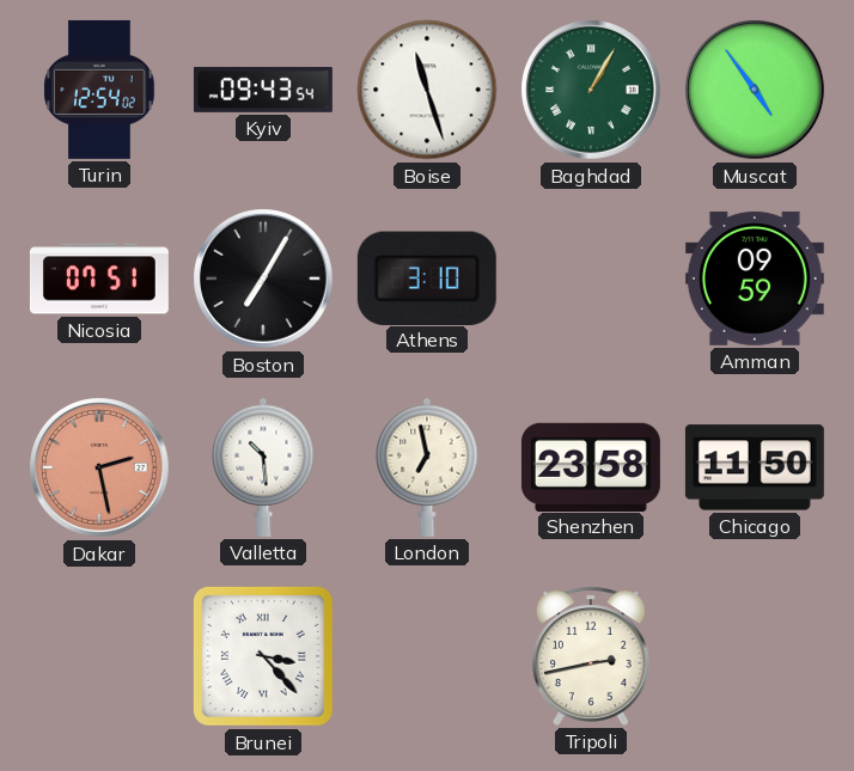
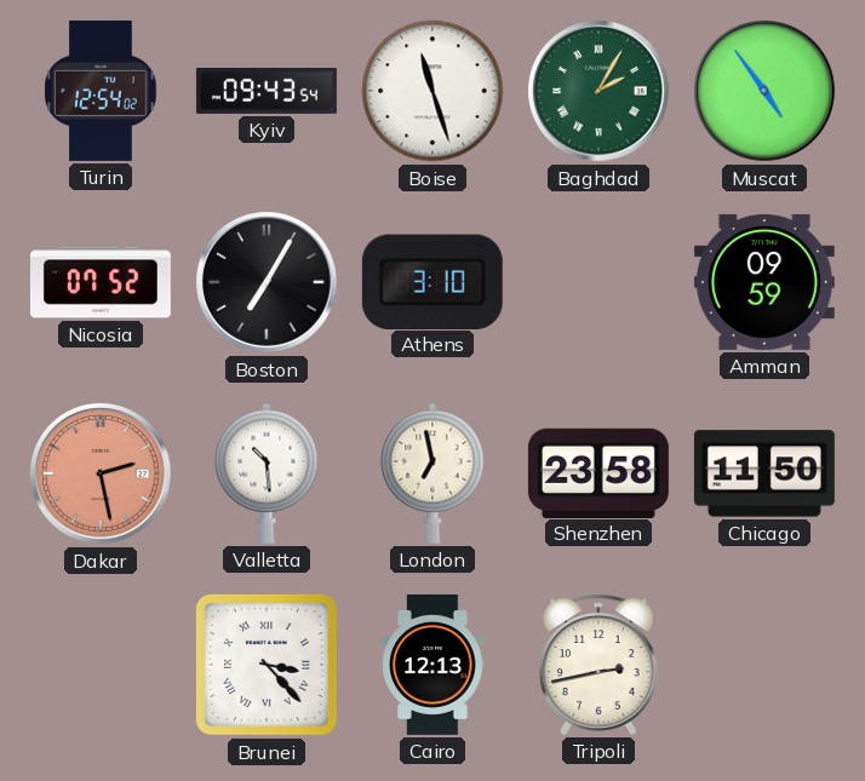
Baghdad: 1:05 -> 2:05 (600, 92)
Nicosia: 07:51 -> 07:52 (101, 282)
Cairo: none -> 12:13 (432, 665)
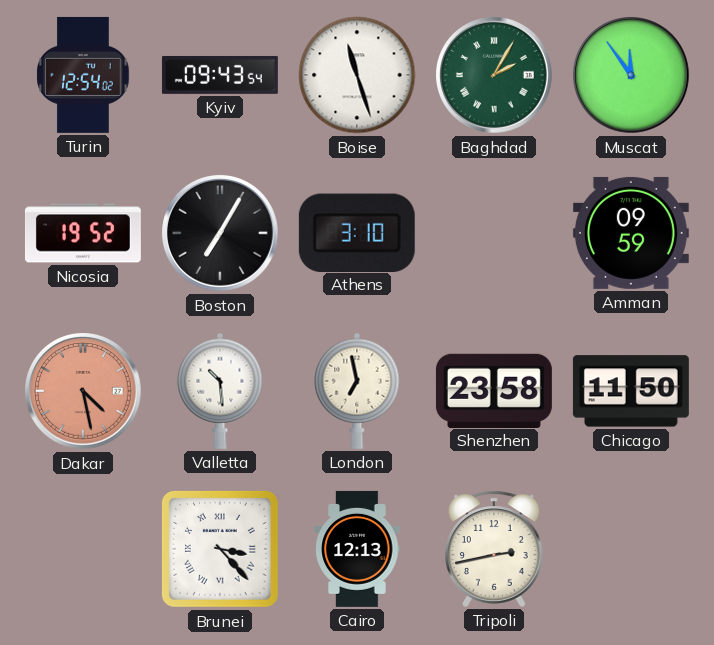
Muscat: 4:54 -> 11:54 (632, 76)
Nicosia: 07:52 -> 19:52 (83, 233)
Dakar: 2:28 -> 4:28 (84, 392)
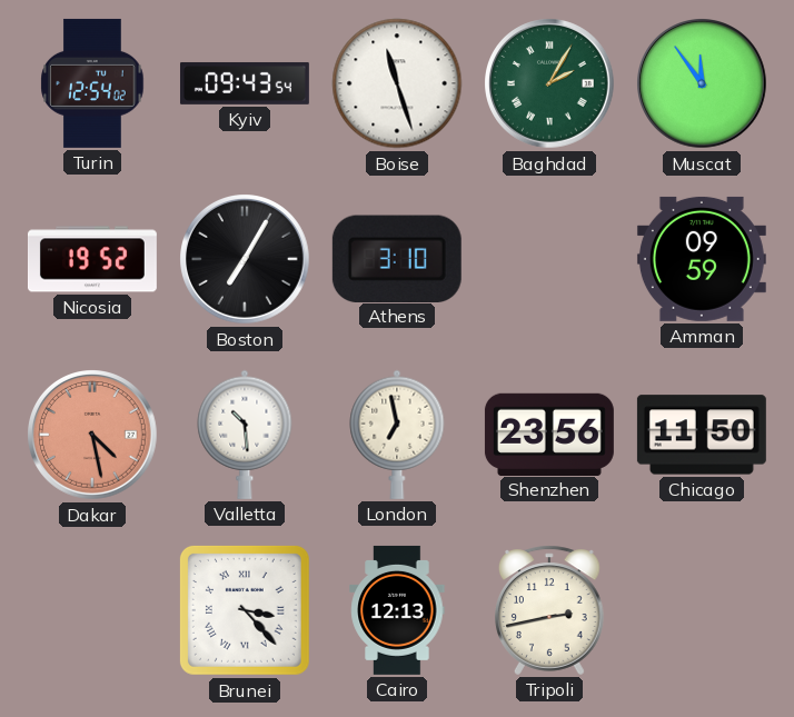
Shenzhen: 23:58 -> 23:56 (549, 434)
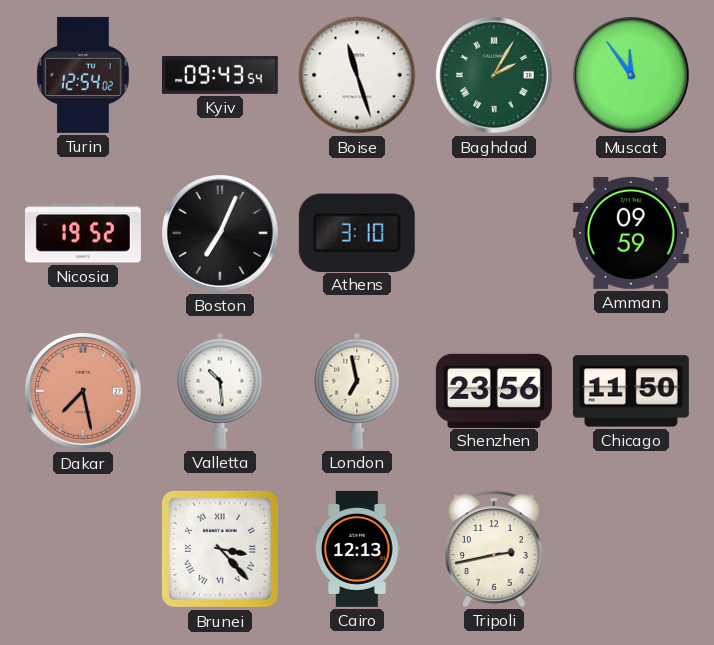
Boston: 7:05 -> 7:04 (221, 234)
Dakar: 4:28 -> 7:28 (84, 392)
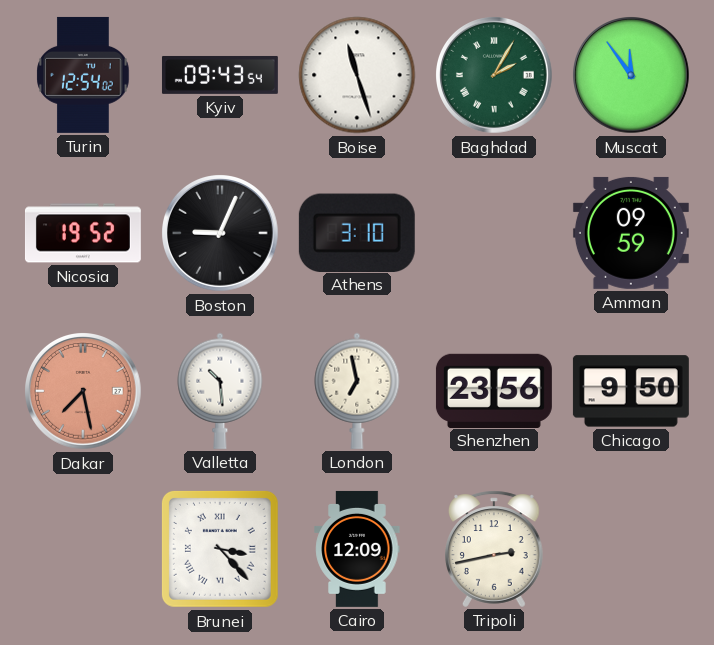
Boston: 7:04 -> 9:04 (221, 234)
Chicago: 11:50 -> 9:50 (631, 391)
Cairo: 12:13 -> 12:09 (357, 549)
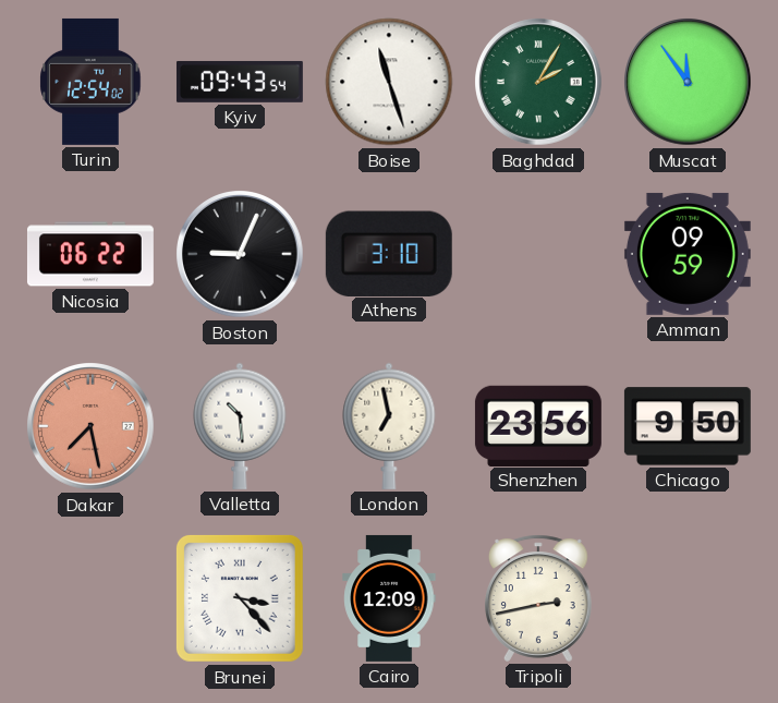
Nicosia: 19:52 -> 06:22 (90, 254)
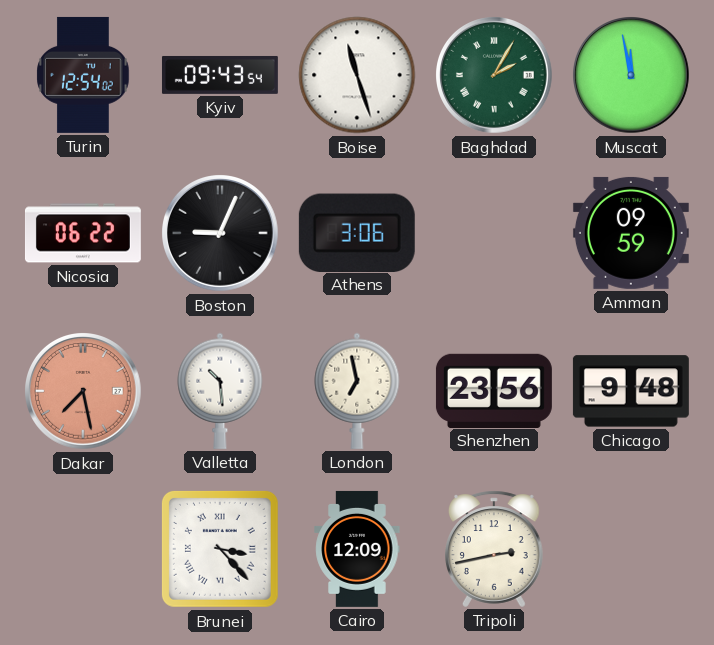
Muscat: 11:54 -> 11:58 (632, 76)
Athens: 3:10 -> 3:06 (357, 232)
Chicago: 9:50 -> 9:48 (631, 391)
